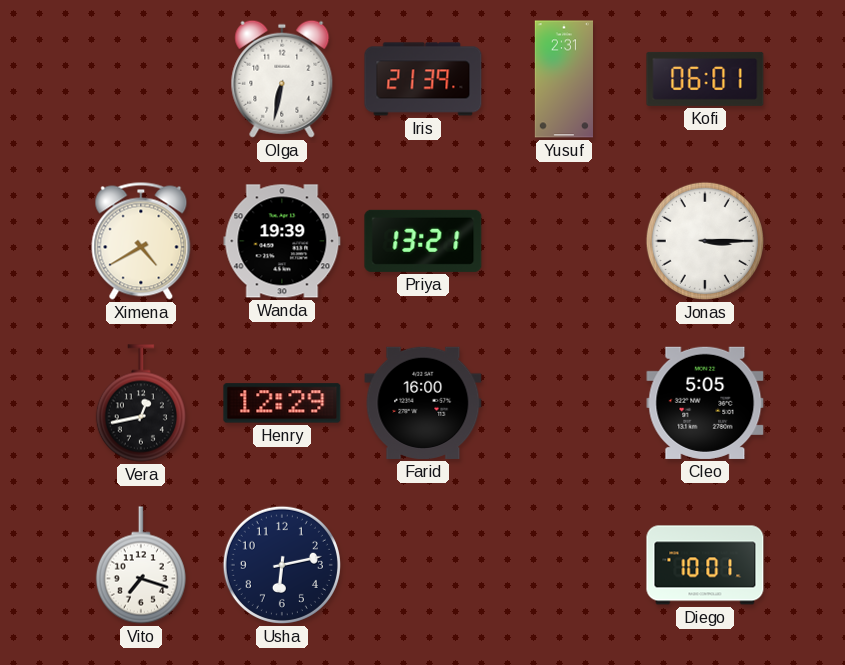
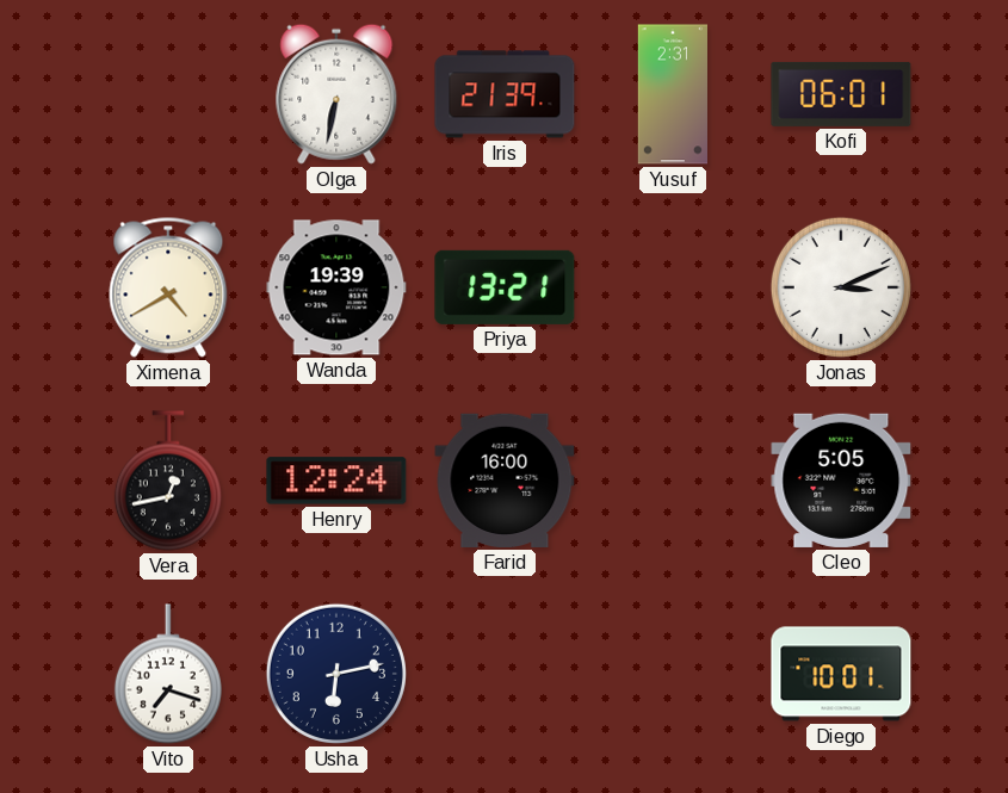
Jonas: 3:15 -> 3:11 (841, 287)
Henry: 12:29 -> 12:24 (336, 481)
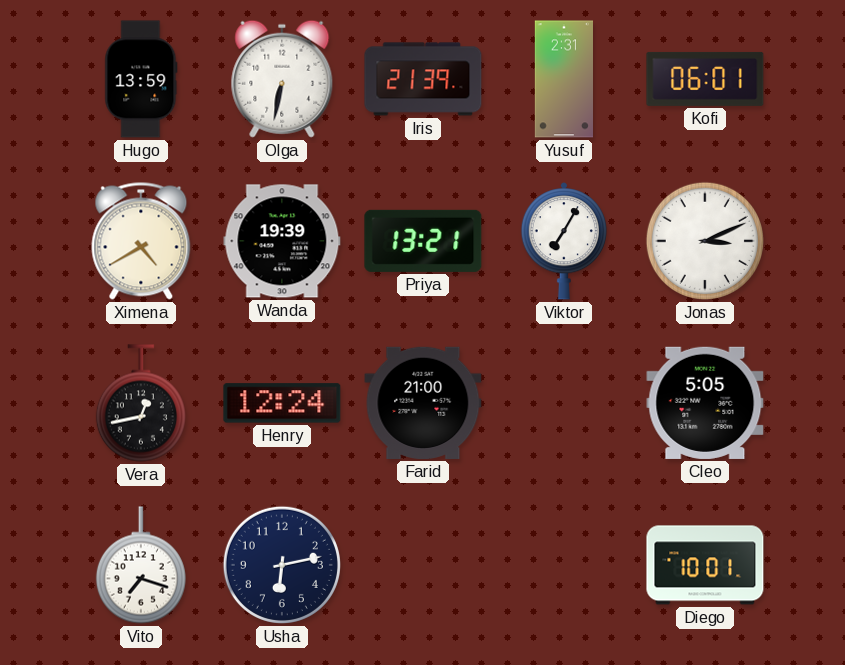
Hugo: none -> 13:59 (141, 79)
Viktor: none -> 7:05 (563, 241)
Farid: 16:00 -> 21:00 (423, 403)
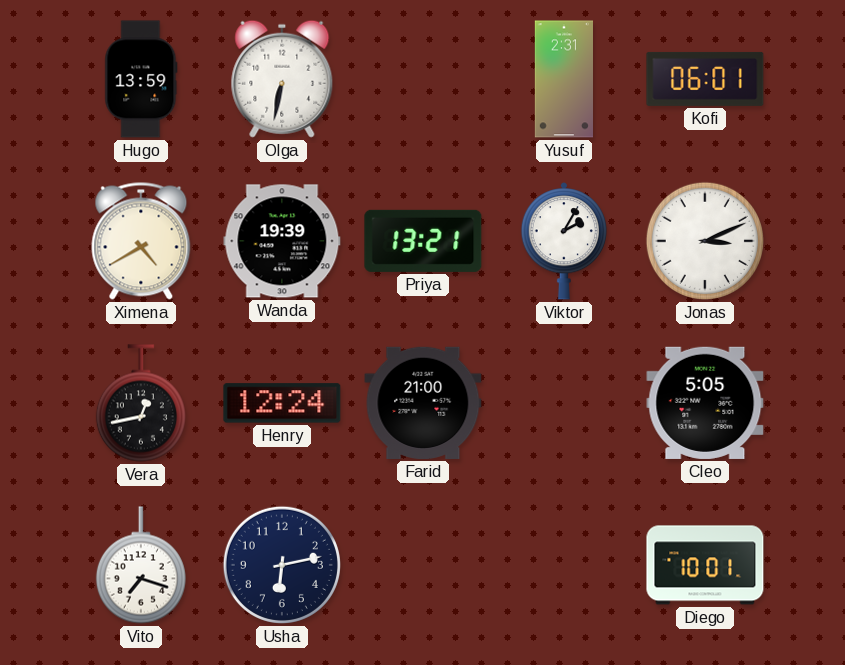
Iris: 21:39 -> none (423, 79)
Viktor: 7:05 -> 2:05 (563, 241)
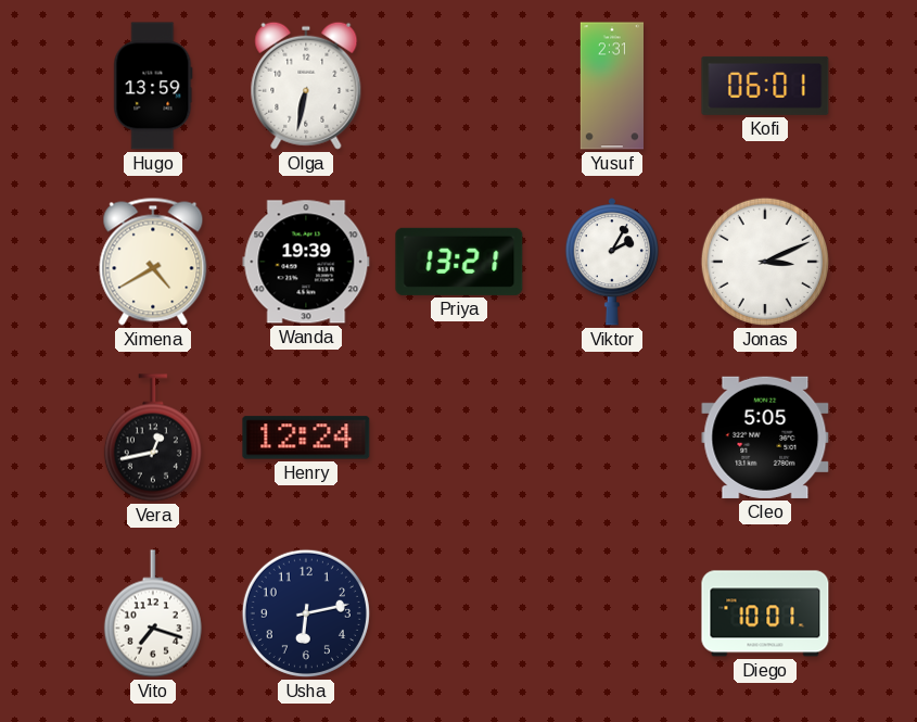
Farid: 21:00 -> none (423, 403)
